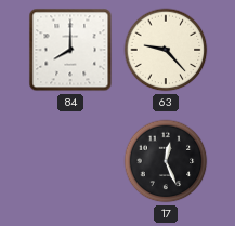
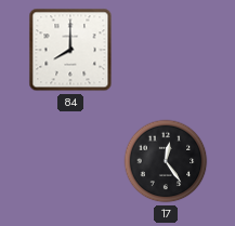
63: 9:23 -> none (166, 50)
17: 12:26 -> 12:24 (166, 161)
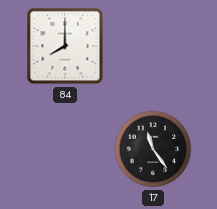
17: 12:24 -> 11:24 (153, 149)
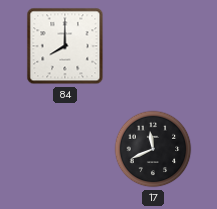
17: 11:24 -> 11:41 (153, 149)
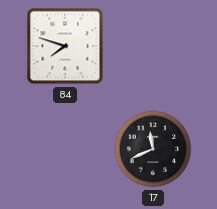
84: 8:00 -> 7:48 (65, 46)
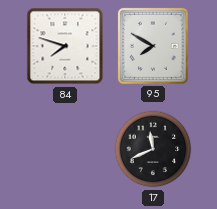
95: none -> 7:50 (153, 46)
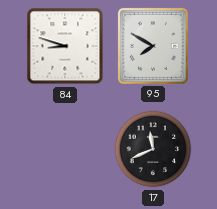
84: 7:48 -> 8:48 (65, 46)
